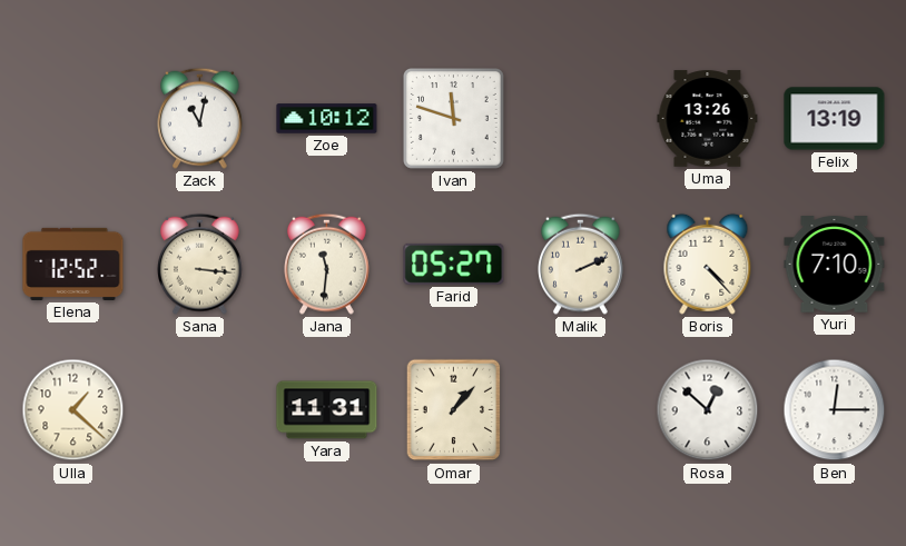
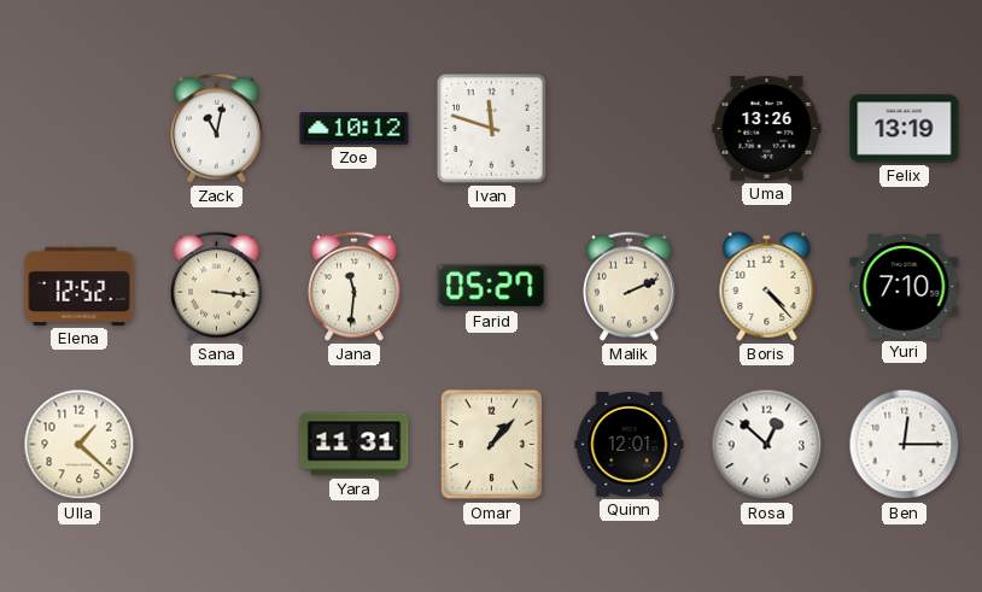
Quinn: none -> 12:01 (630, 445)
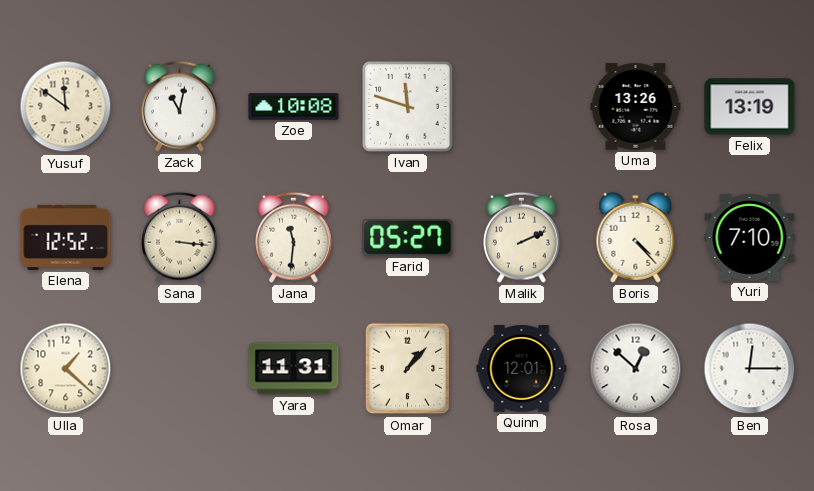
Yusuf: none -> 11:51 (66, 107)
Zoe: 10:12 -> 10:08 (294, 107)
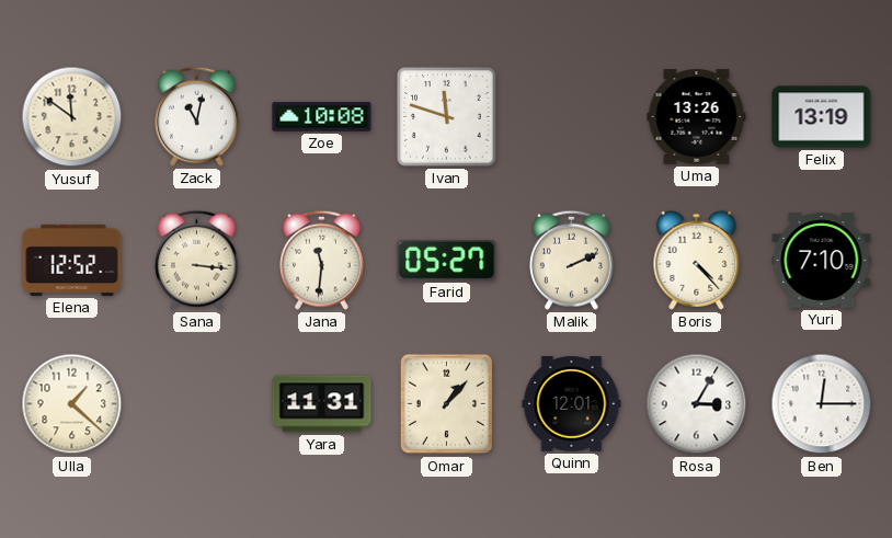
Rosa: 12:52 -> 3:05 (697, 404)
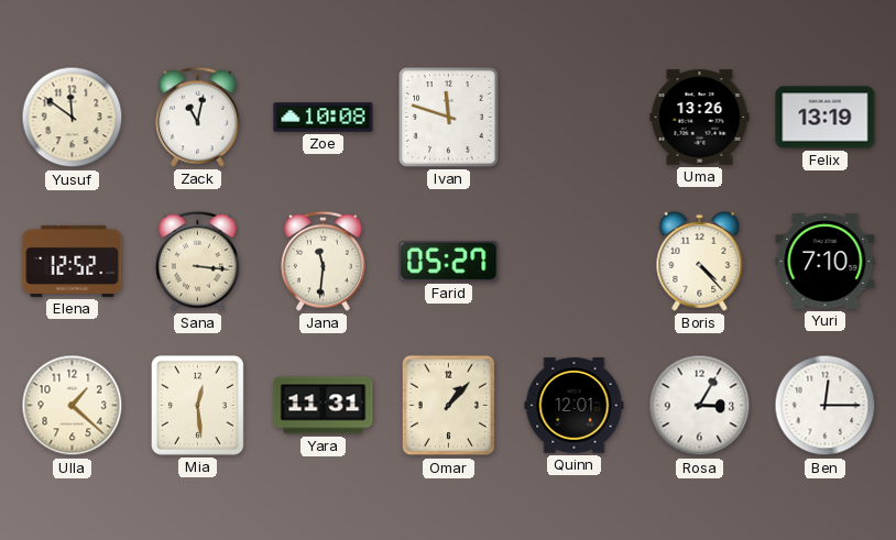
Malik: 2:11 -> none (572, 260)
Mia: none -> 12:29 (197, 405)
